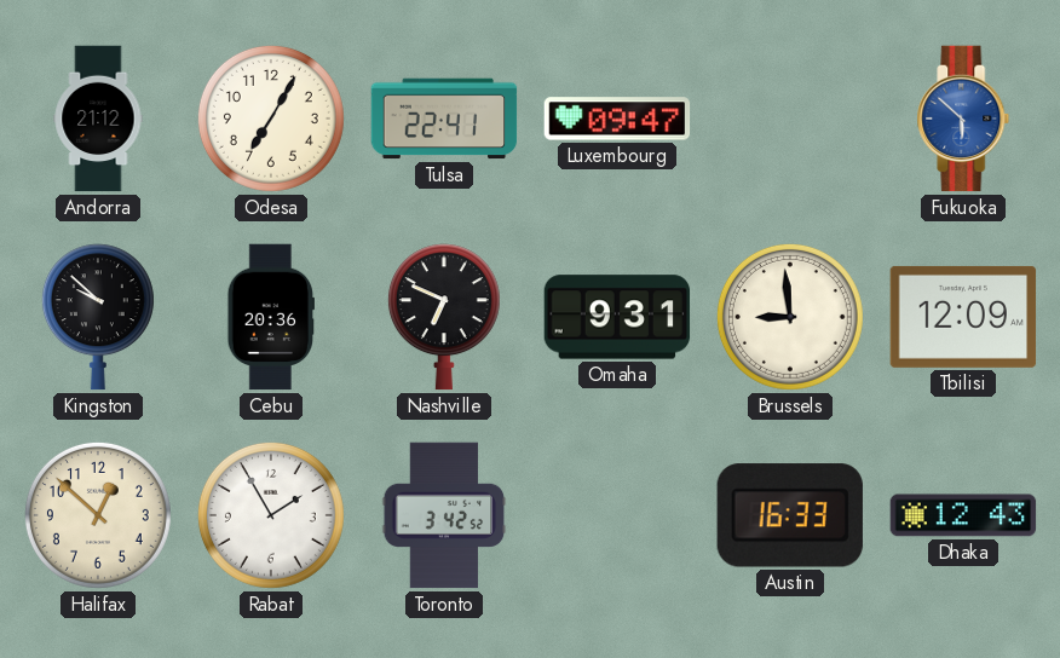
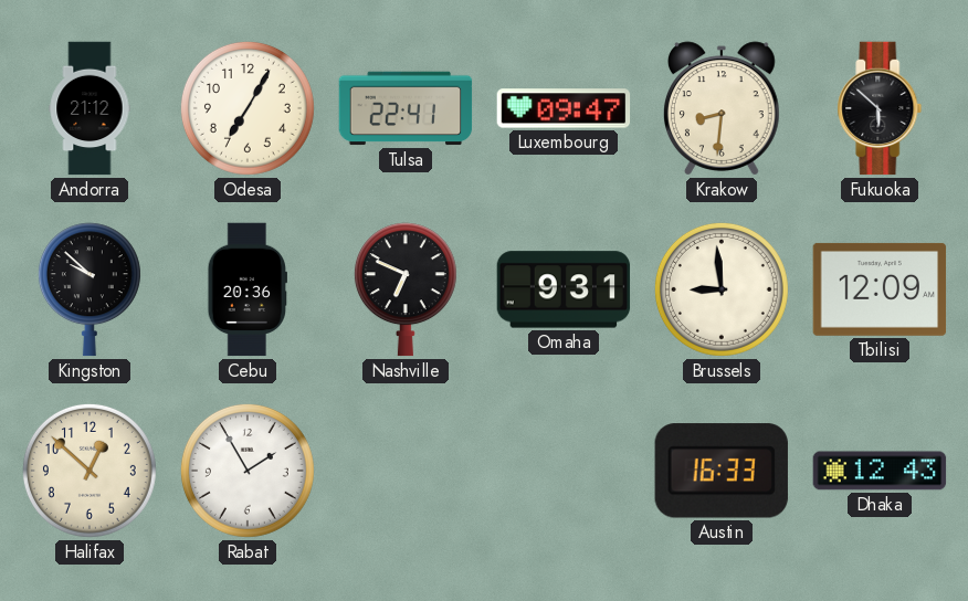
Krakow: none -> 8:31 (722, 108)
Fukuoka dial: blue -> black (880, 108)
Toronto: 3:42 -> none (444, 515)
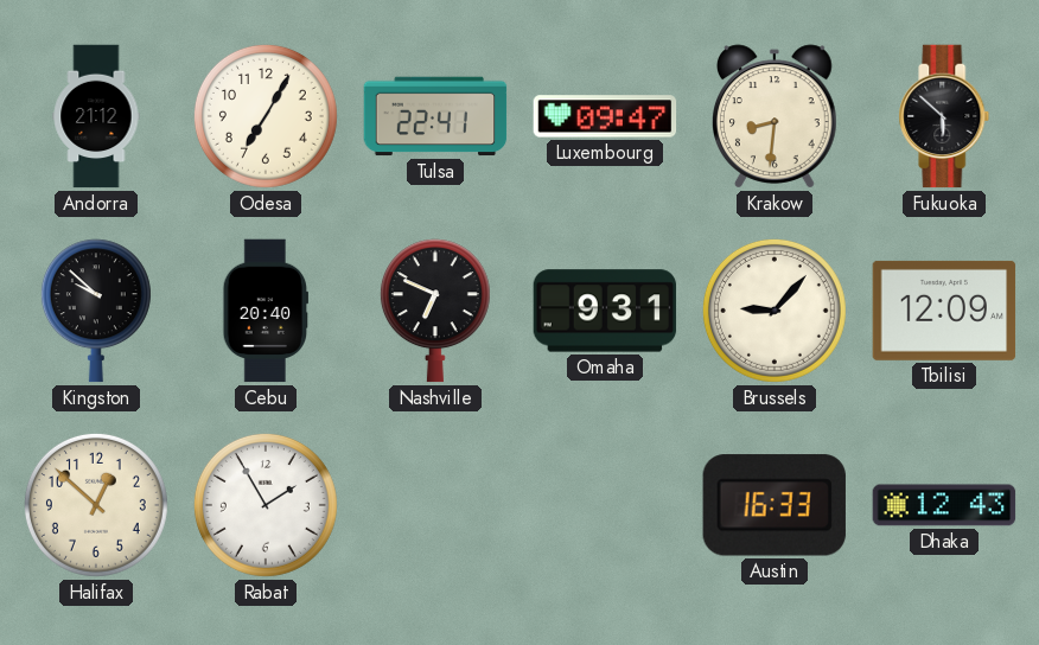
Cebu: 20:36 -> 20:40 (264, 311)
Brussels: 8:59 -> 9:07 (775, 311)
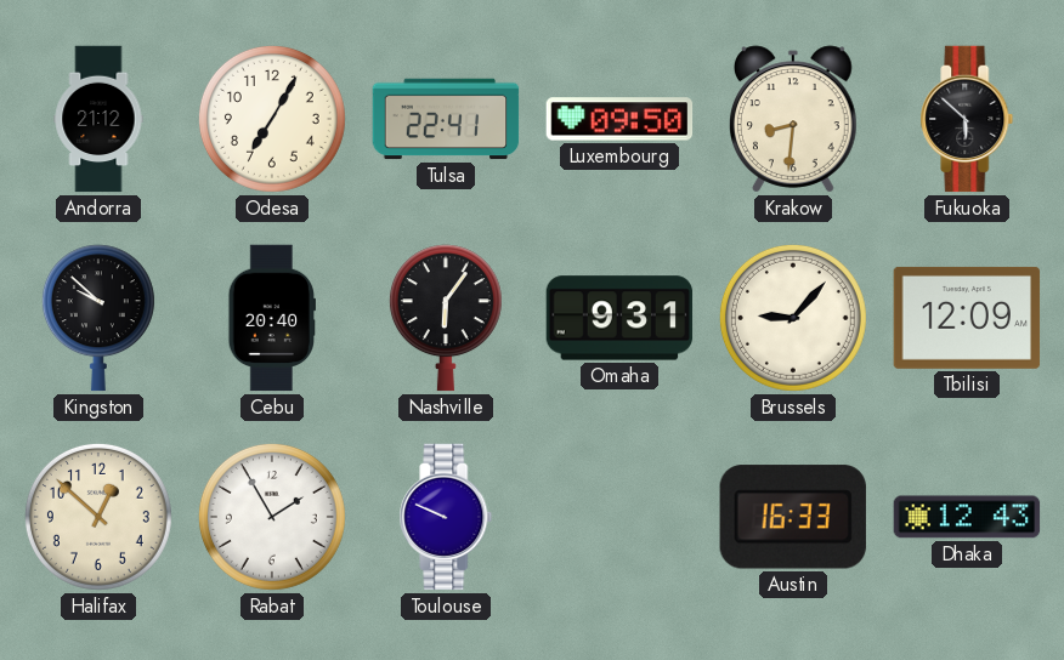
Luxembourg: 09:47 -> 09:50 (619, 119)
Nashville: 6:49 -> 6:06 (446, 318)
Toulouse: none -> 9:49 (446, 517)
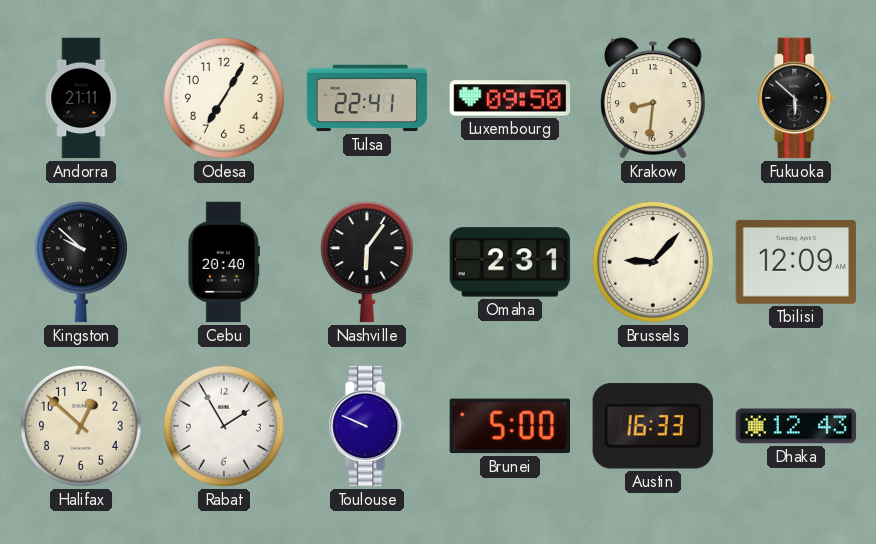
Andorra: 21:12 -> 21:11 (81, 98)
Omaha: 9:31 -> 2:31 (510, 262)
Brunei: none -> 5:00 (509, 426)
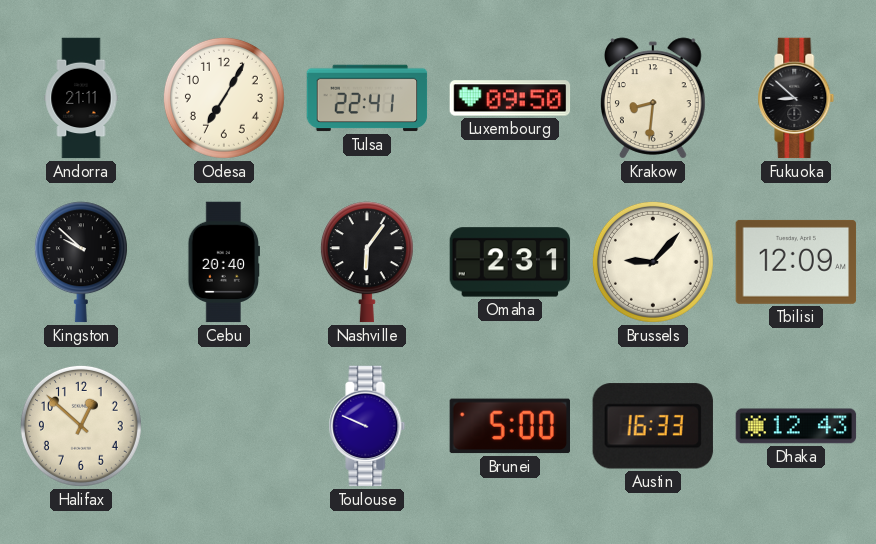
Fukuoka: 5:52 -> 8:52 (796, 98)
Rabat: 1:55 -> none (224, 426)
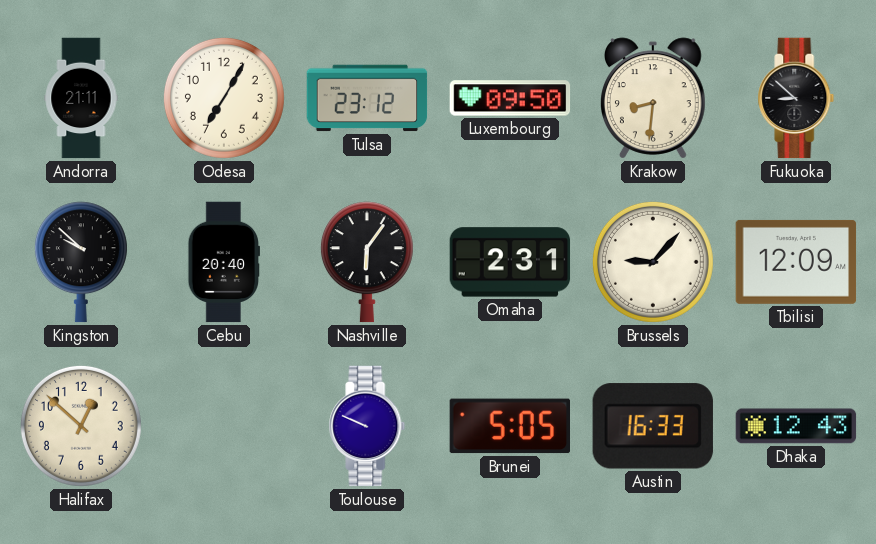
Tulsa: 22:41 -> 23:12 (367, 98)
Brunei: 5:00 -> 5:05 (509, 426)
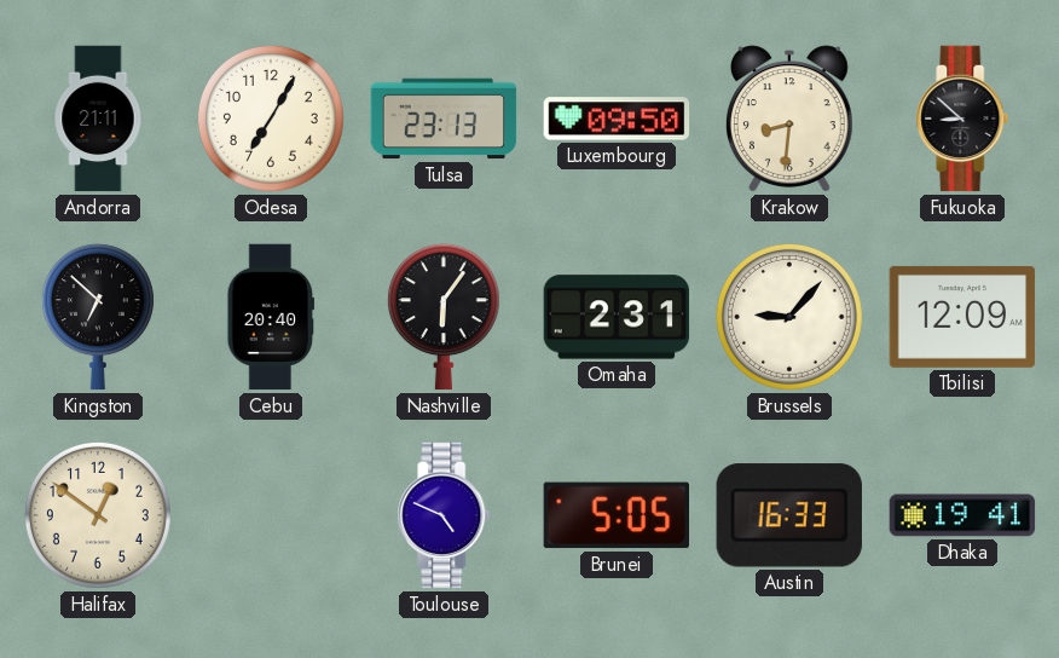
Tulsa: 23:12 -> 23:13 (444, 119)
Kingston: 9:52 -> 6:52 (98, 317)
Halifax: 12:52 -> 12:51 (98, 515)
Toulouse: 9:49 -> 4:49 (444, 515)
Dhaka: 12:43 -> 19:41 (962, 515)
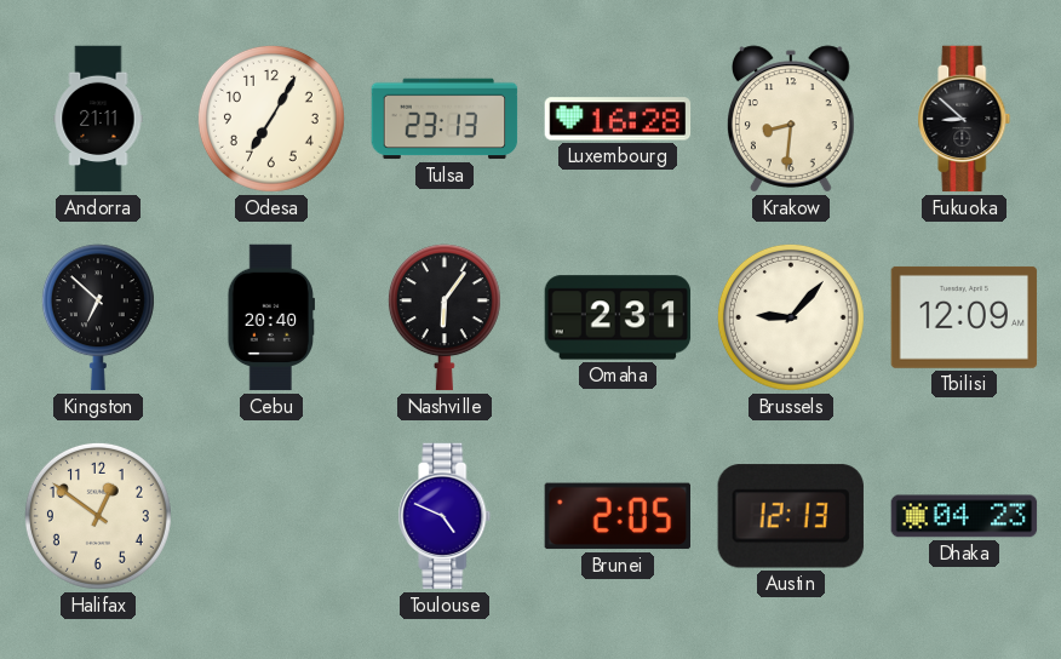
Luxembourg: 09:50 -> 16:28 (618, 119)
Brunei: 5:05 -> 2:05 (616, 516)
Austin: 16:33 -> 12:13 (791, 516)
Dhaka: 19:41 -> 04:23 (964, 516)
